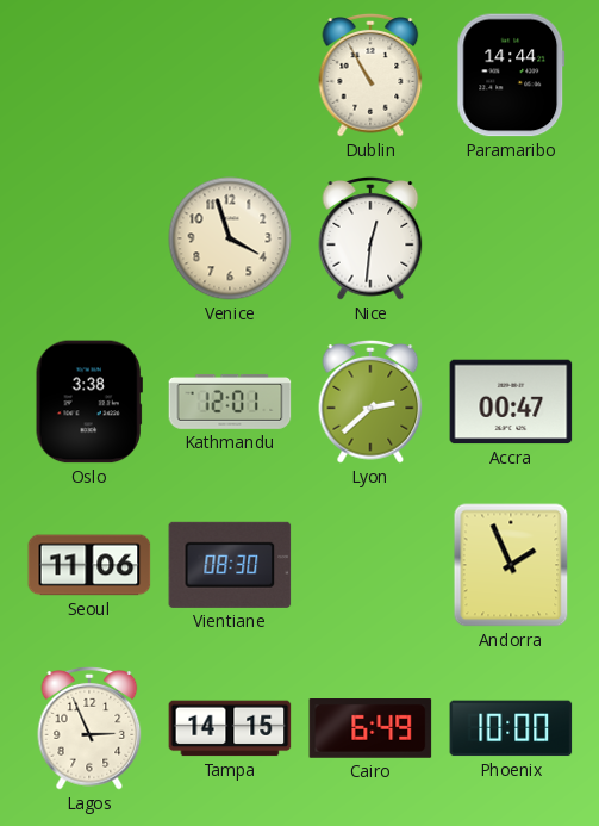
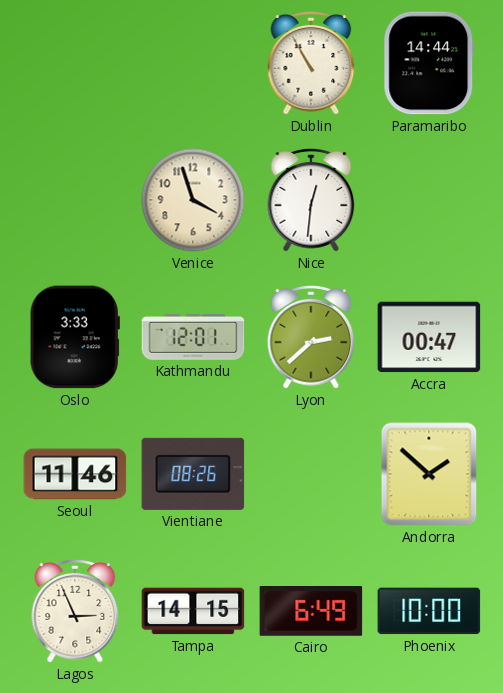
Oslo: 3:38 -> 3:33 (75, 337)
Seoul: 11:06 -> 11:46 (75, 474)
Vientiane: 08:30 -> 08:26 (193, 474)
Andorra: 1:56 -> 1:52 (429, 474)
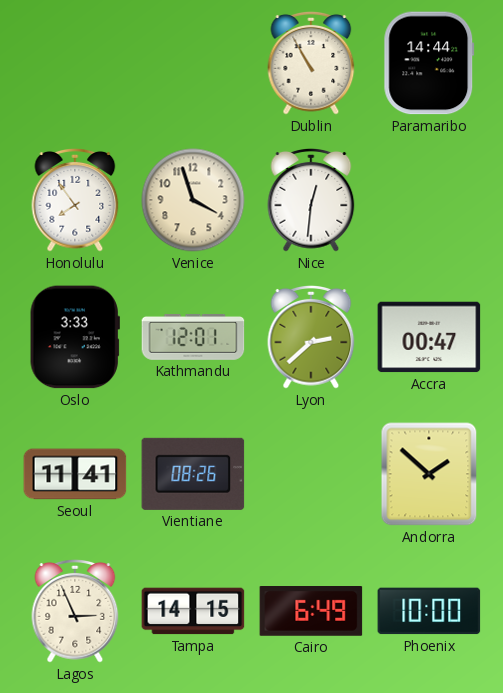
Honolulu: none -> 7:54 (75, 201)
Seoul: 11:46 -> 11:41 (75, 474)
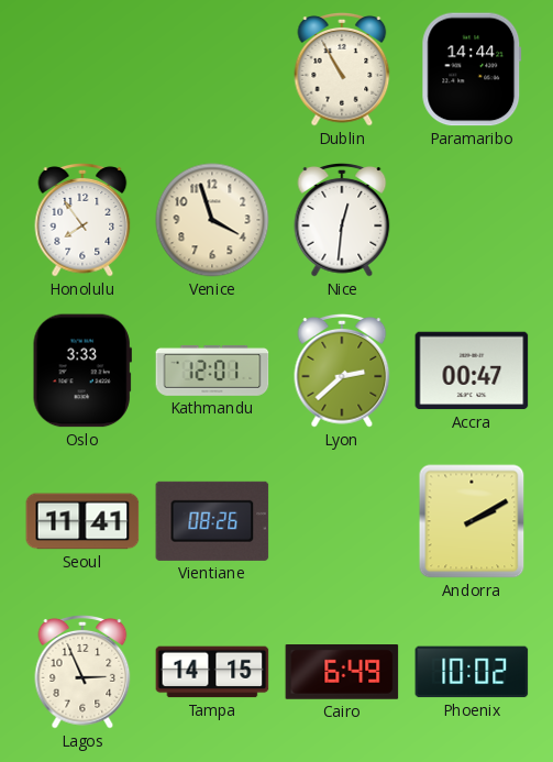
Andorra: 1:52 -> 2:10 (472, 521)
Phoenix: 10:00 -> 10:02 (472, 672)
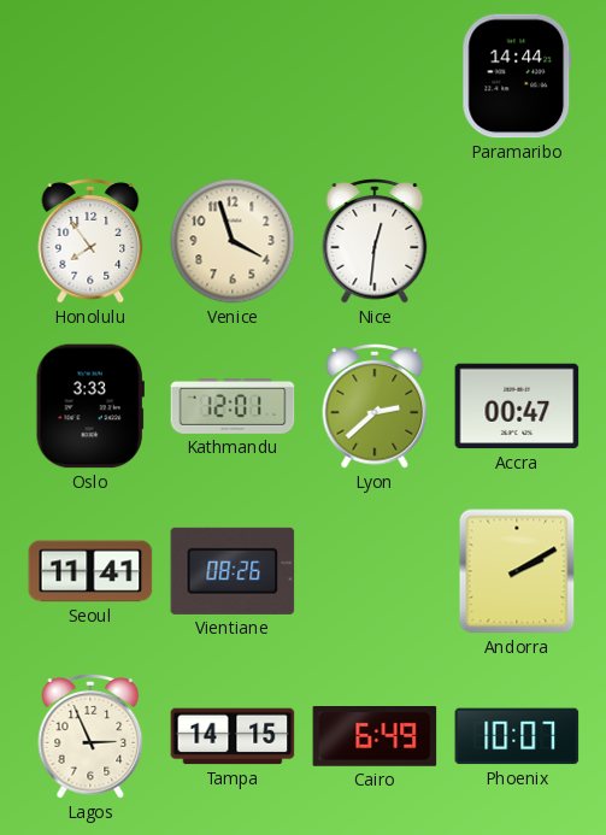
Dublin: 10:55 -> none (342, 70)
Phoenix: 10:02 -> 10:07 (517, 736)
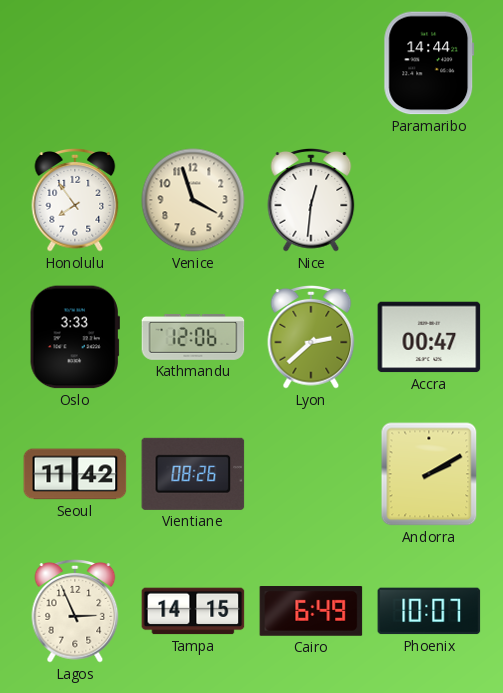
Kathmandu: 12:01 -> 12:06 (193, 337)
Seoul: 11:41 -> 11:42 (75, 474)
